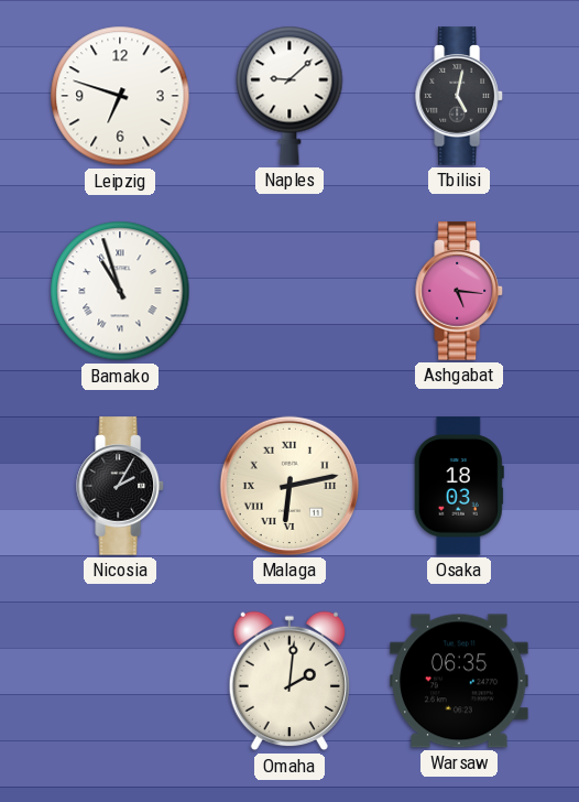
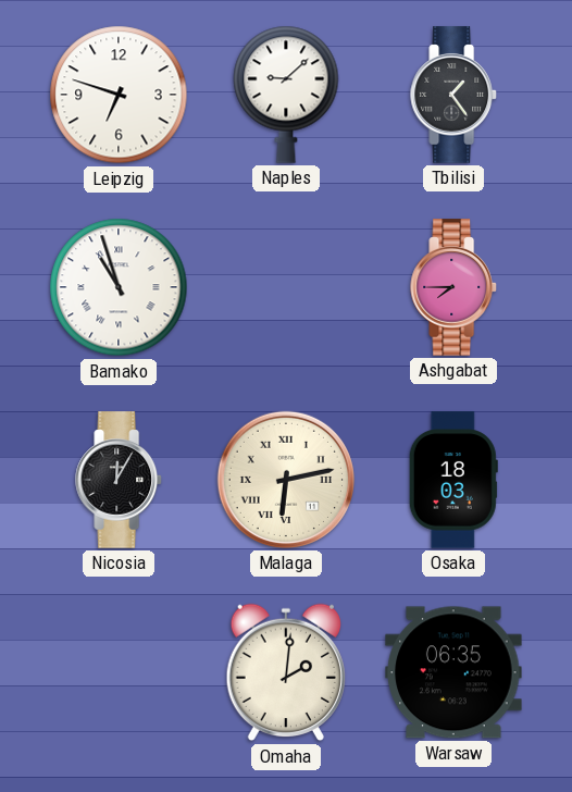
Tbilisi: 5:02 -> 1:24 (455, 95)
Ashgabat: 5:16 -> 7:45 (455, 287)
Nicosia: 2:05 -> 12:05 (120, 480)
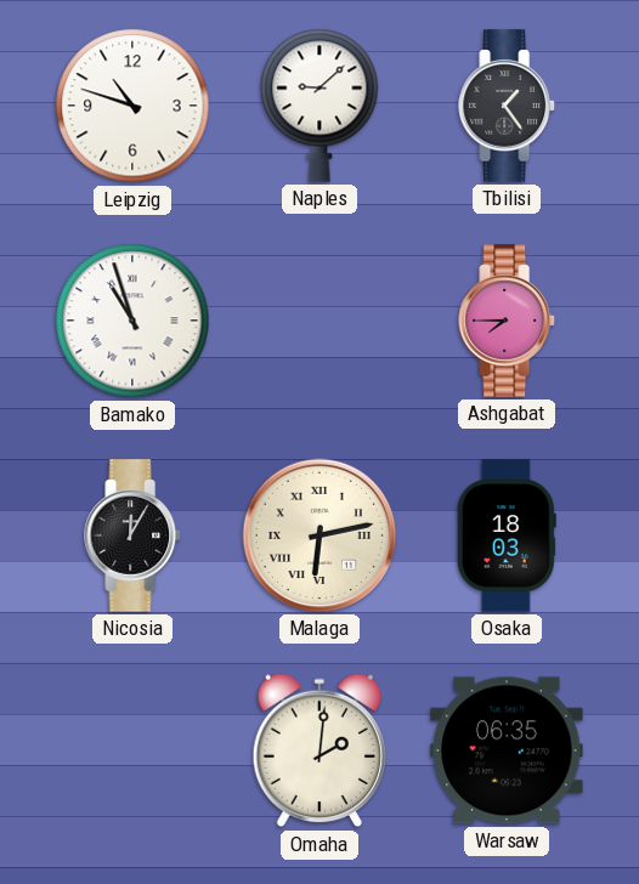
Leipzig: 6:48 -> 10:48 (132, 106)
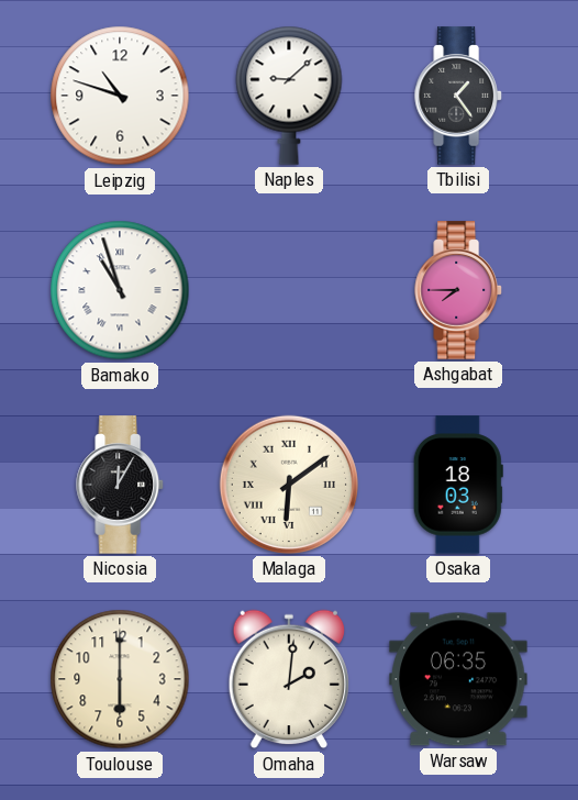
Malaga: 6:13 -> 6:09 (289, 485)
Toulouse: none -> 6:00 (120, 679)
